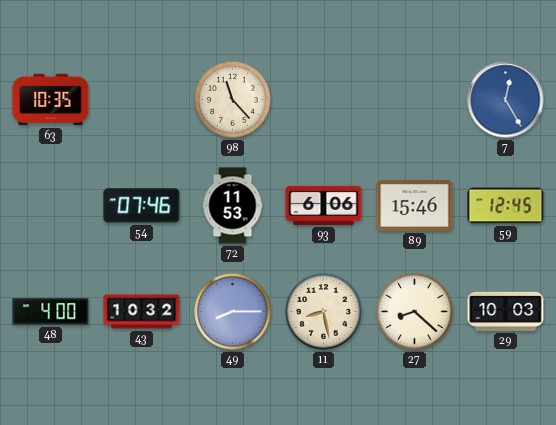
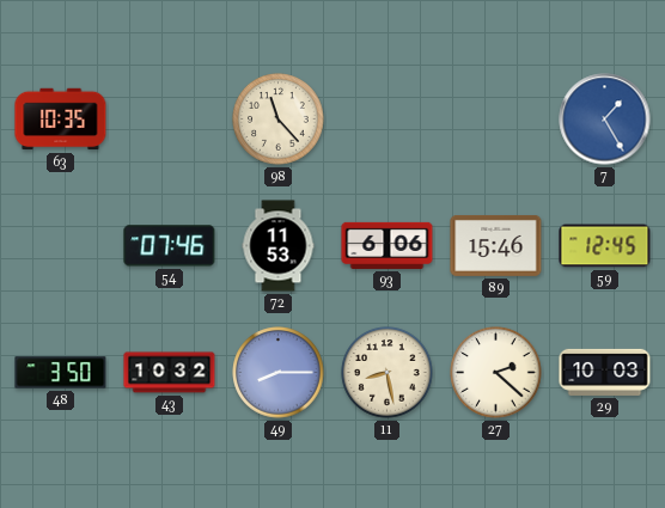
7: 12:25 -> 1:25 (605, 120)
48: 4:00 -> 3:50 (61, 373)
27: 8:22 -> 2:22 (496, 373)
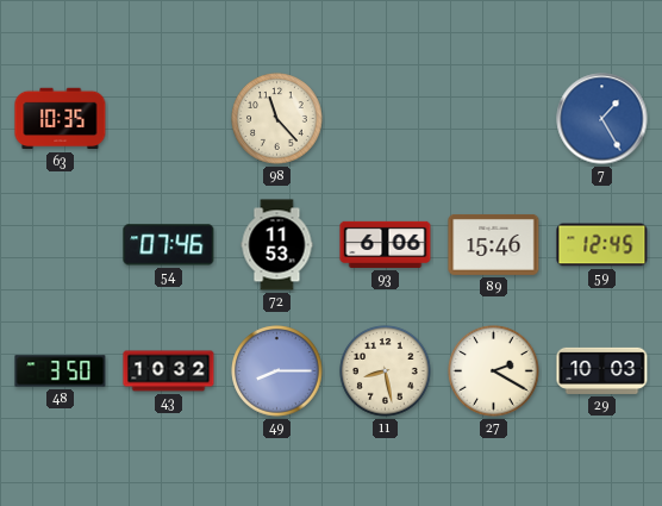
27: 2:22 -> 2:20 (494, 371)
